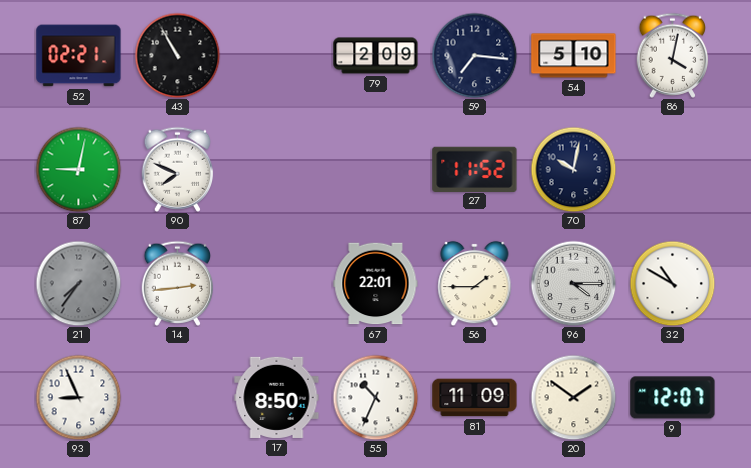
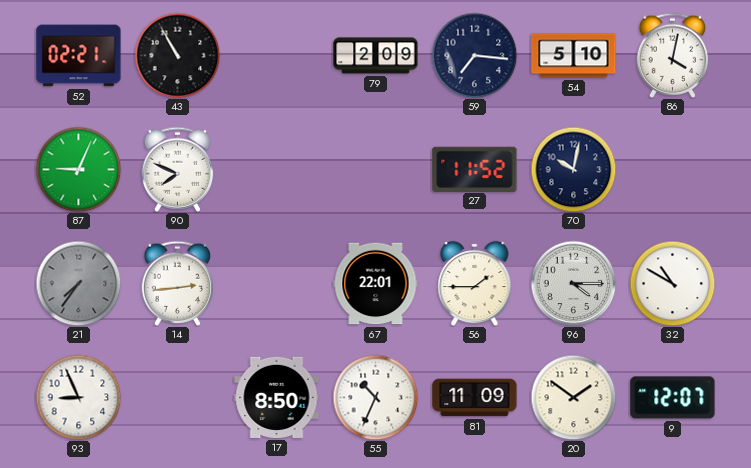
87: 9:02 -> 9:04 (78, 169)
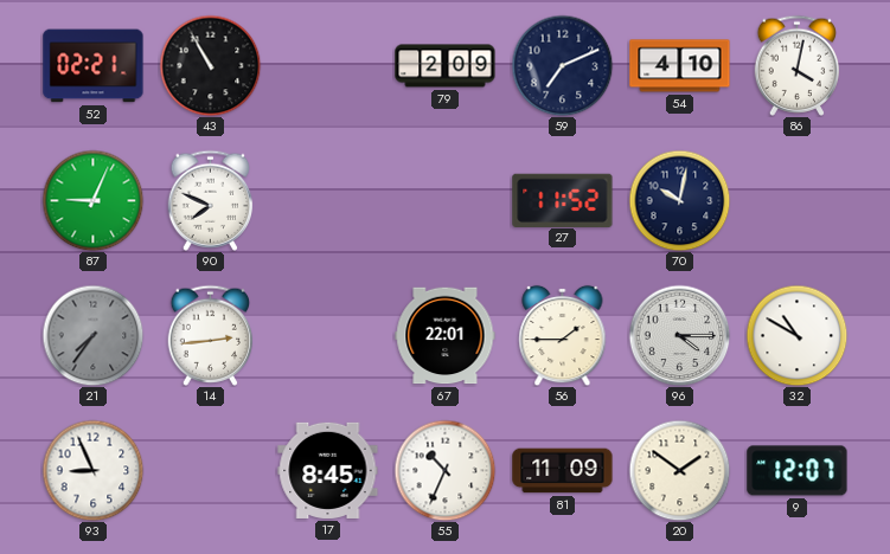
59: 7:16 -> 7:11 (562, 65)
54: 5:10 -> 4:10 (680, 66)
17: 8:50 -> 8:45 (328, 470)
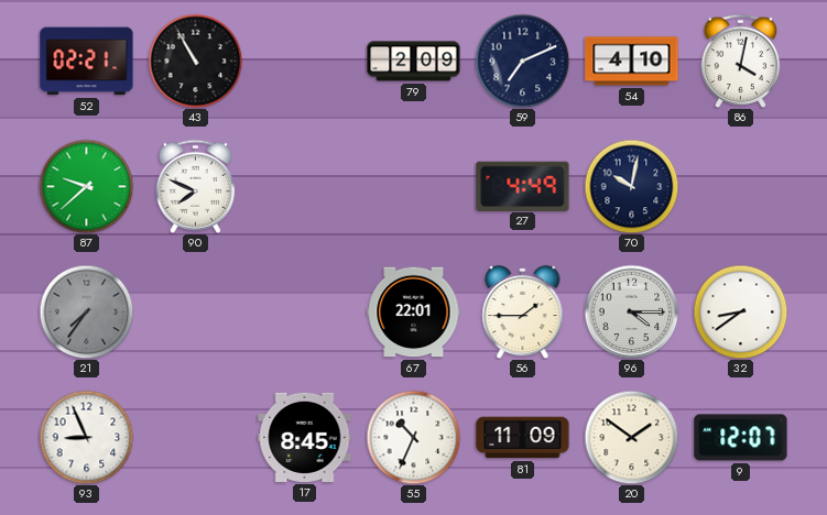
87: 9:04 -> 9:38 (86, 186)
27: 11:52 -> 4:49 (523, 186)
14: 2:44 -> none (211, 335)
32: 10:50 -> 8:39 (740, 311)
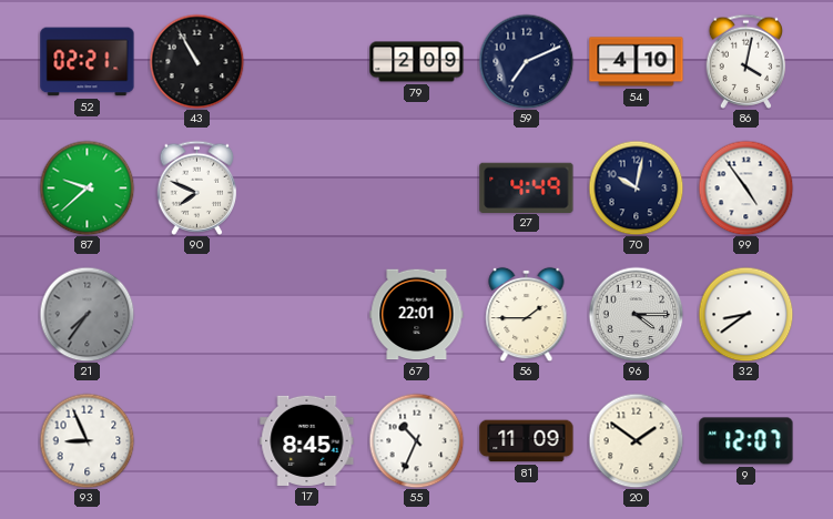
99: none -> 4:54 (745, 187)
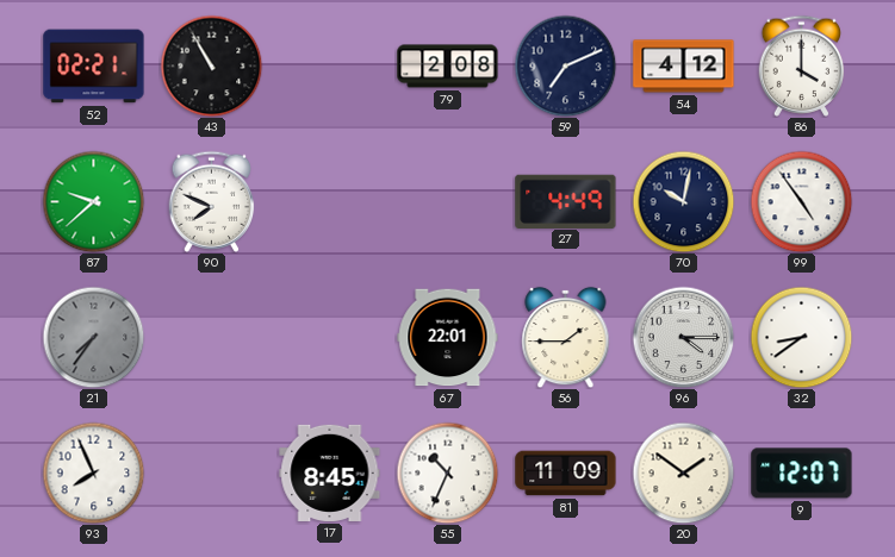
79: 2:09 -> 2:08 (448, 67)
54: 4:10 -> 4:12 (684, 67)
86: 4:02 -> 4:00 (802, 65)
93: 8:56 -> 7:56 (93, 472)
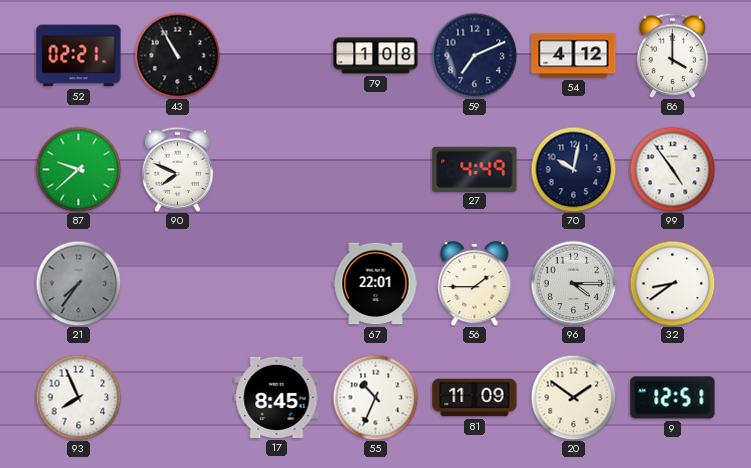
79: 2:08 -> 1:08 (376, 56)
9: 12:07 -> 12:51 (673, 398)
